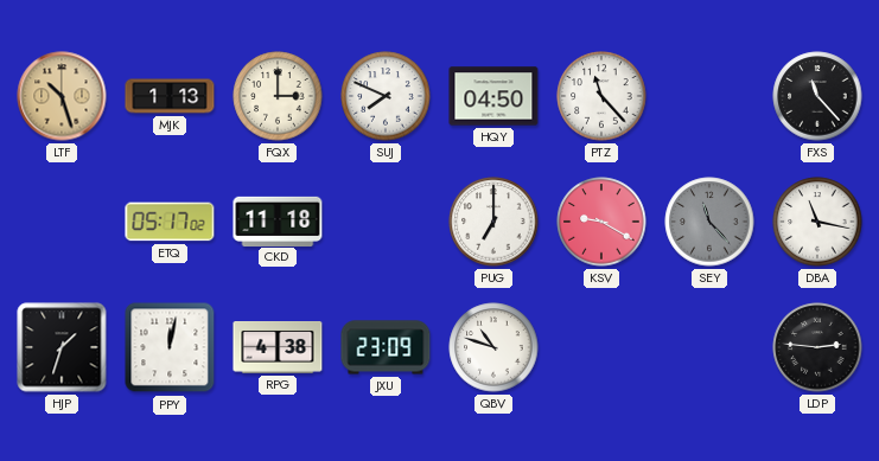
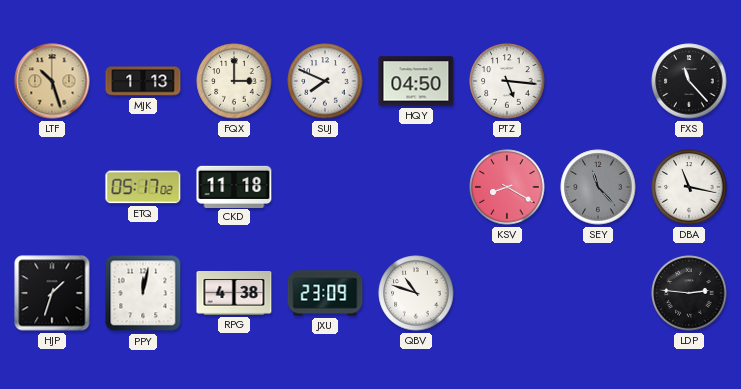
PTZ: 11:23 -> 5:16 (507, 81)
PUG: 7:00 -> none (493, 222)
KSV: 9:20 -> 8:20 (507, 187)
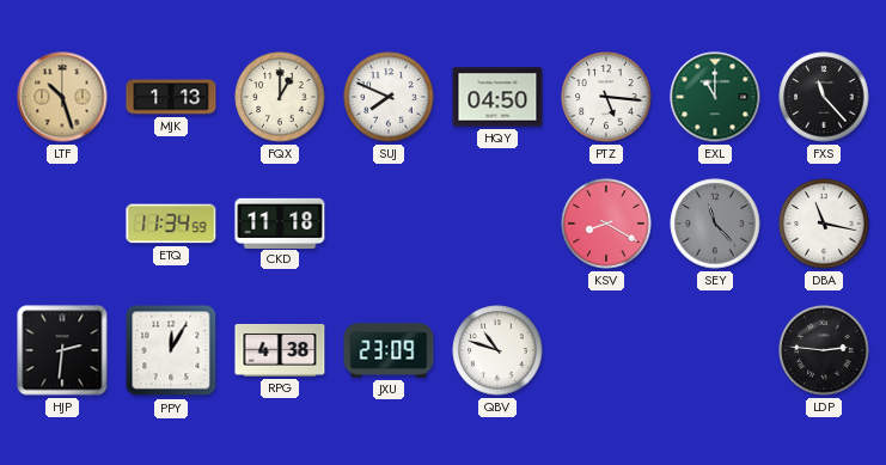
FQX: 3:00 -> 1:00 (280, 97)
EXL: none -> 11:00 (715, 97)
ETQ: 05:17 -> 11:34 (171, 224)
HJP: 1:33 -> 2:31 (62, 350)
PPY: 12:02 -> 12:05 (171, 350)
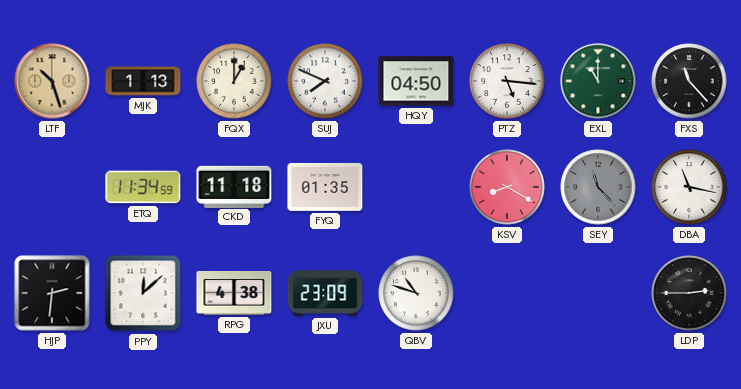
FYQ: none -> 01:35 (325, 187)
PPY: 12:05 -> 12:08 (143, 293)
LDP: 2:46 -> 2:45 (689, 293)
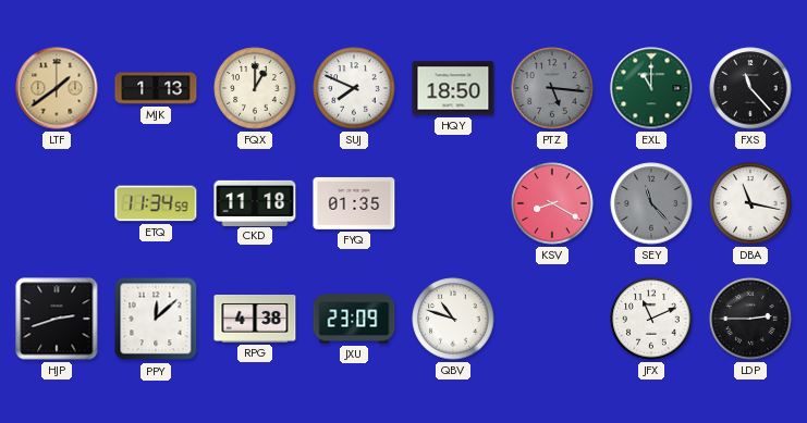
LTF: 10:27 -> 1:39 (57, 88)
HQY: 04:50 -> 18:50 (453, 88)
PTZ dial: white -> grey (552, 88)
HJP: 2:31 -> 2:42 (57, 319)
JFX: none -> 11:11 (651, 319)
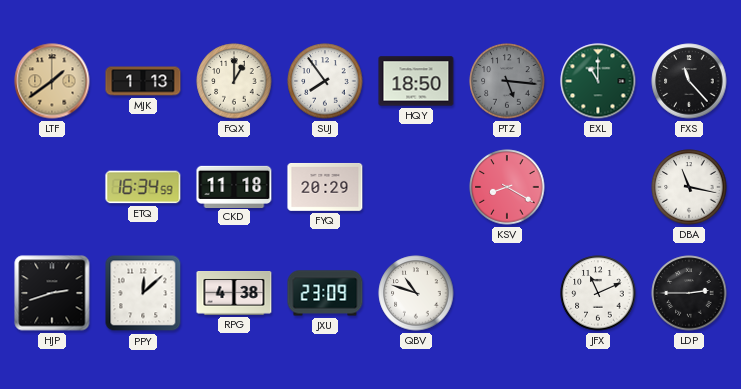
SUJ: 7:49 -> 7:54 (325, 81)
ETQ: 11:34 -> 16:34 (143, 187)
FYQ: 01:35 -> 20:29 (325, 187)
SEY: 11:23 -> none (651, 203)
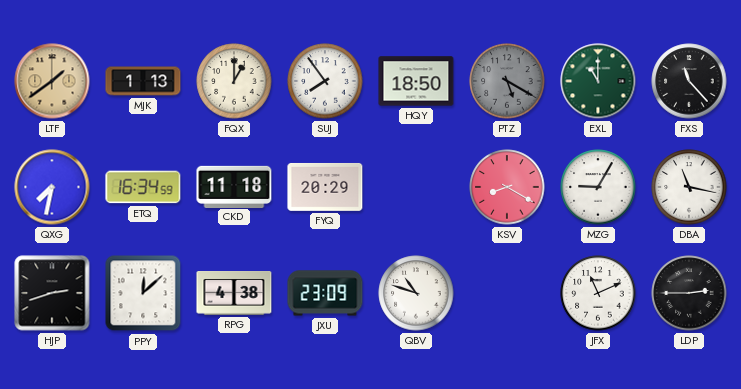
PTZ: 5:16 -> 5:20 (507, 81)
QXG: none -> 7:32 (52, 187)
MZG: none -> 9:05 (598, 187)
